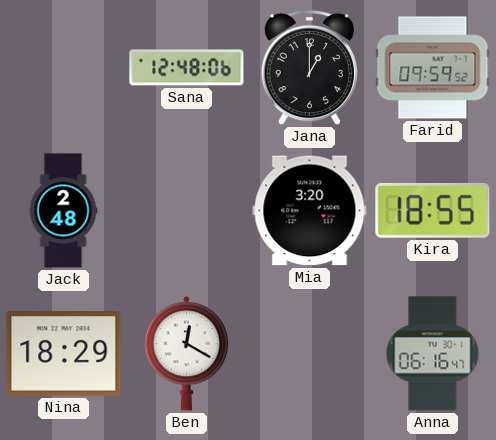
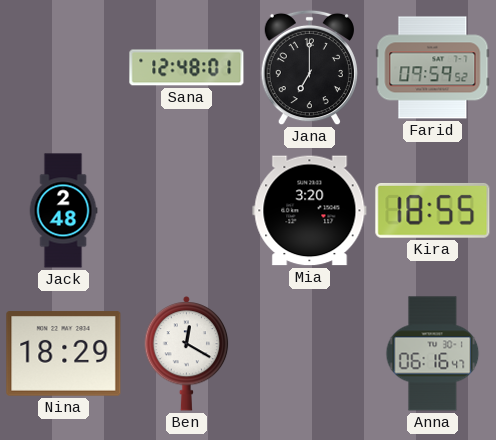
Sana: 12:48:06 -> 12:48:01 (187, 68)
Jana: 1:00 -> 7:00 (309, 68)
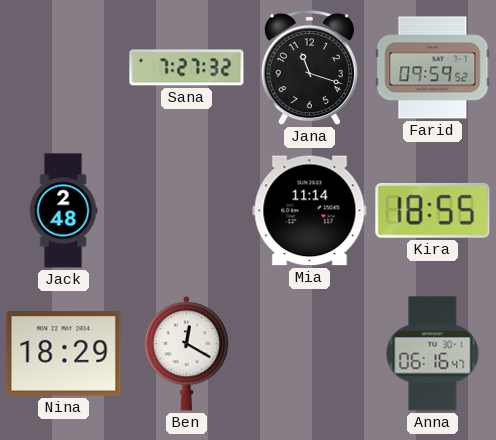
Sana: 12:48 -> 7:27 (187, 68)
Jana: 7:00 -> 11:18 (309, 68)
Mia: 3:20 -> 11:14 (310, 211)
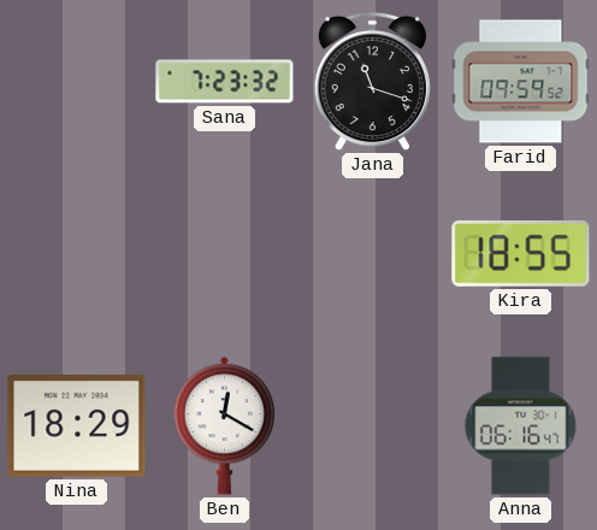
Sana: 7:27 -> 7:23 (225, 82)
Jack: 2:48 -> none (63, 211)
Mia: 11:14 -> none (310, 211)
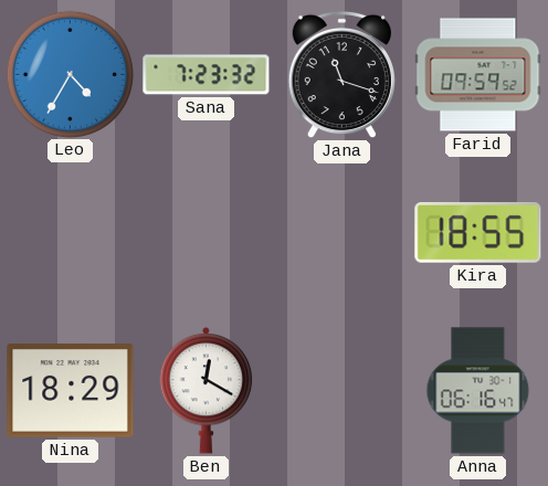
Leo: none -> 4:35 (70, 74)
